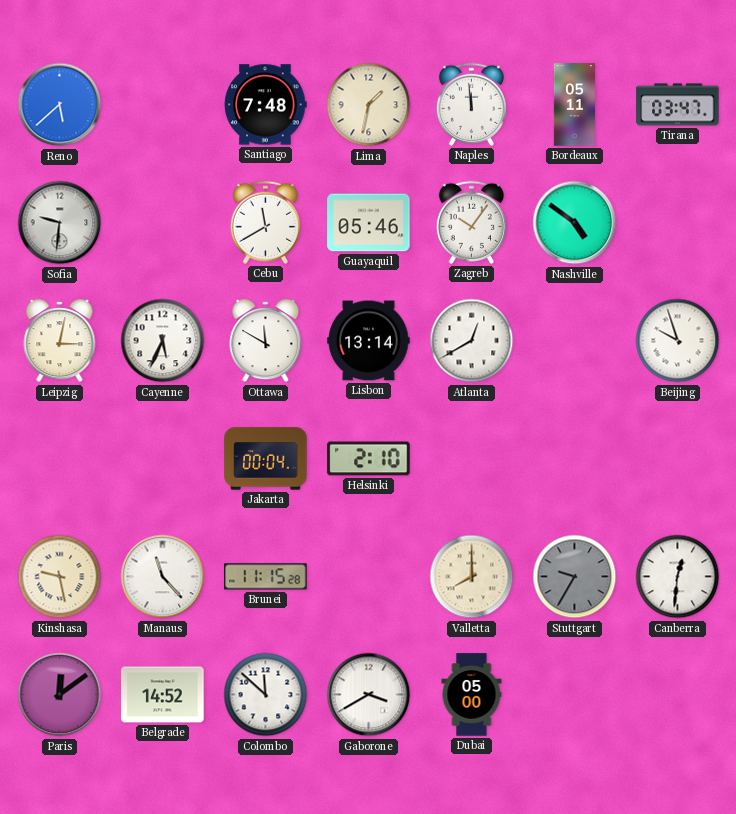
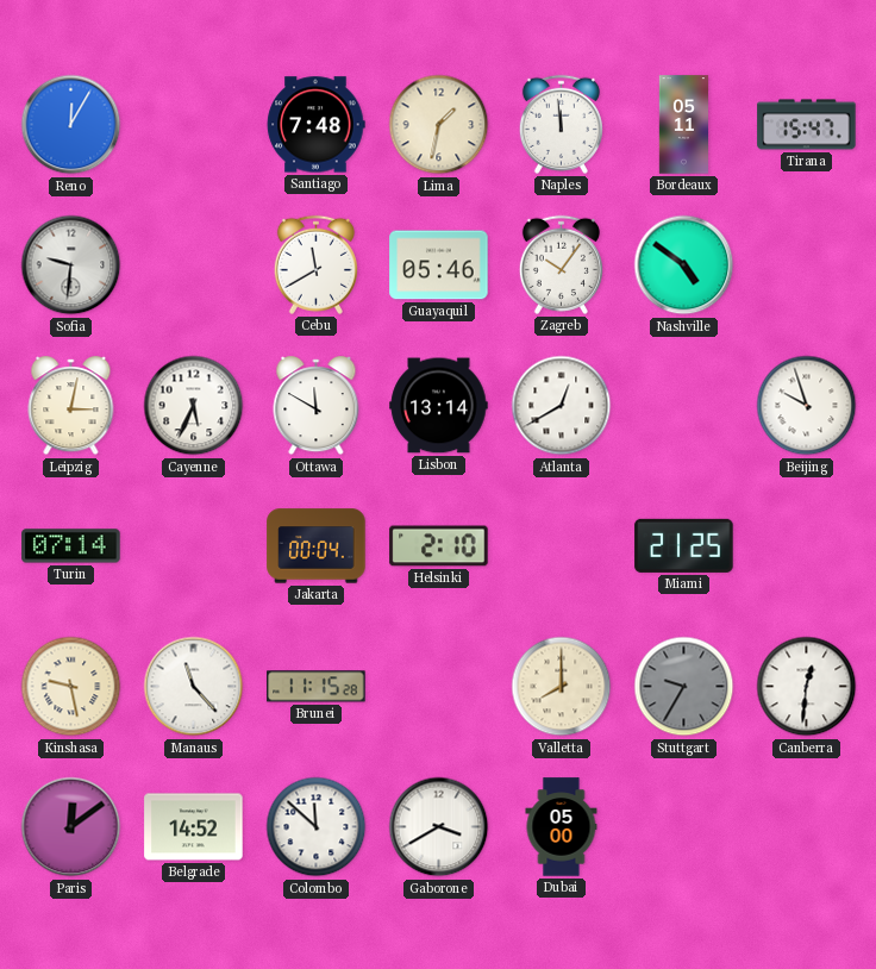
Reno: 5:38 -> 12:05 (71, 125)
Tirana: 03:47 -> 15:47 (807, 125)
Turin: none -> 07:14 (71, 546)
Miami: none -> 21:25 (684, 545)
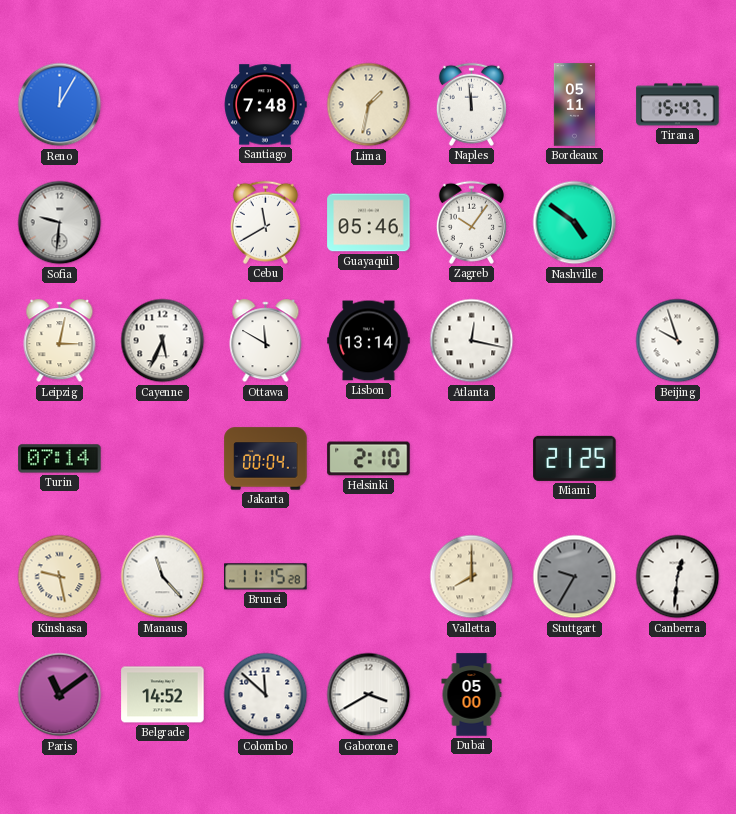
Atlanta: 12:40 -> 12:17 (472, 341)
Paris: 12:09 -> 11:09 (60, 695)
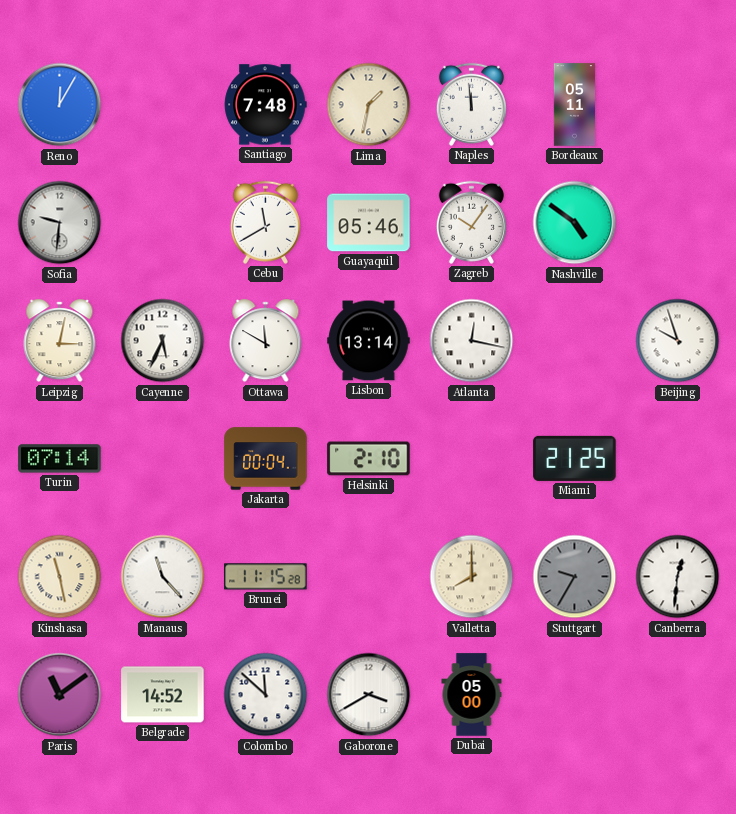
Tirana: 15:47 -> none (678, 105)
Kinshasa: 9:28 -> 11:28 (60, 577)
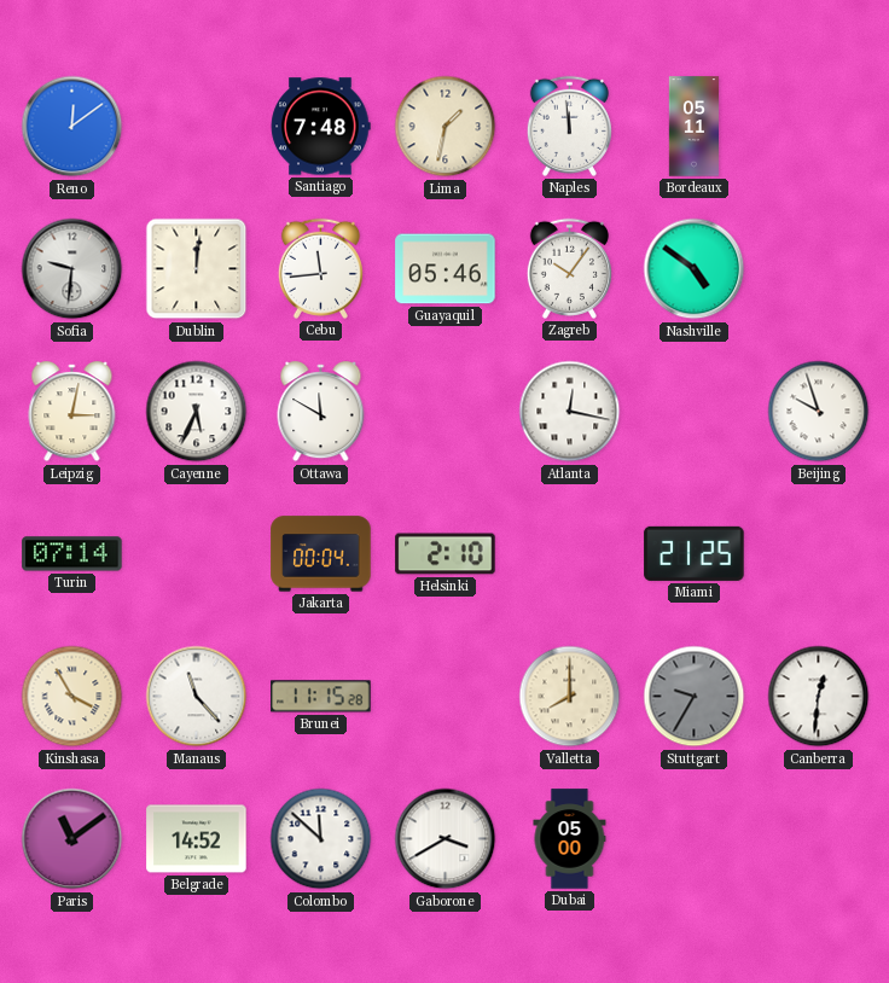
Reno: 12:05 -> 12:09 (72, 127)
Dublin: none -> 12:01 (197, 269)
Cebu: 11:40 -> 11:44 (320, 268)
Lisbon: 13:14 -> none (369, 341)
Kinshasa: 11:28 -> 3:55 (72, 697)
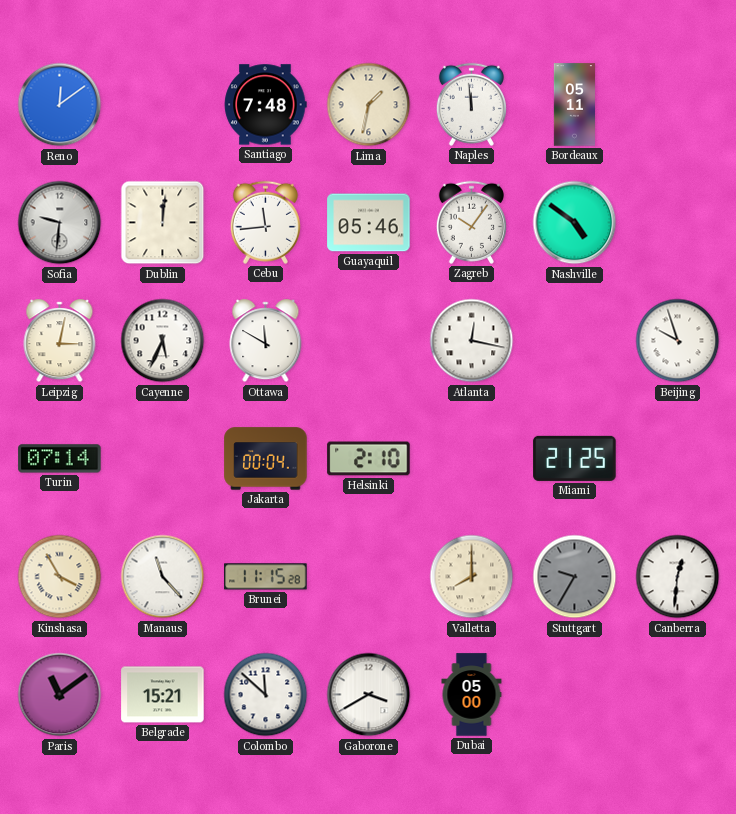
Belgrade: 14:52 -> 15:21 (163, 695)
